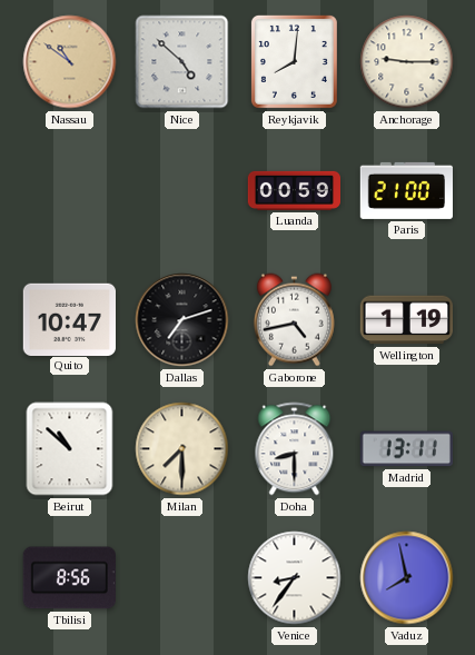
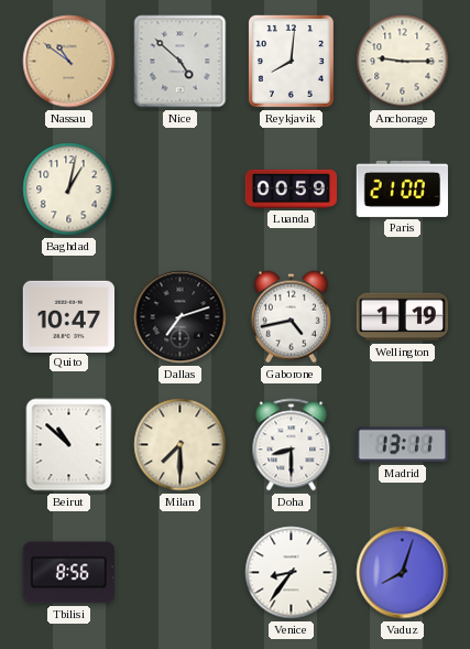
Baghdad: none -> 1:02 (69, 190)
Vaduz: 7:58 -> 8:03 (403, 573)
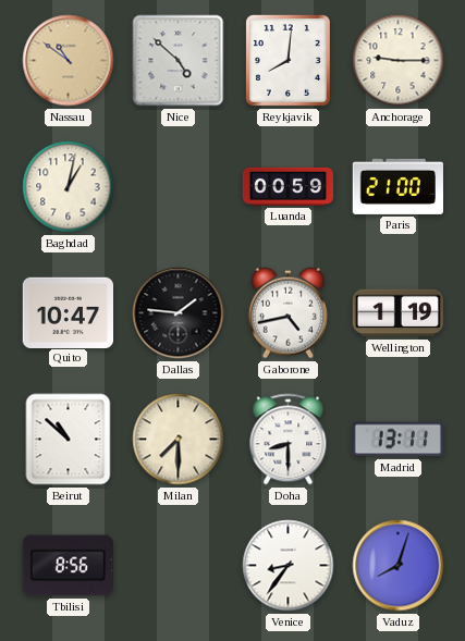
Dallas: 7:12 -> 1:46 (179, 313)
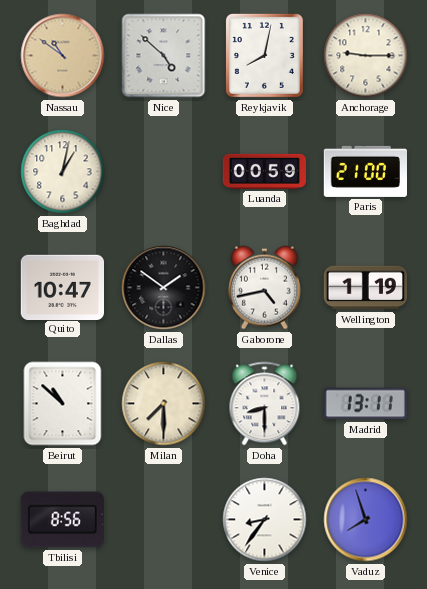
Reykjavik: 8:01 -> 8:02 (264, 55)
Dallas: 1:46 -> 1:51 (164, 288)
Vaduz: 8:03 -> 7:57 (366, 520)
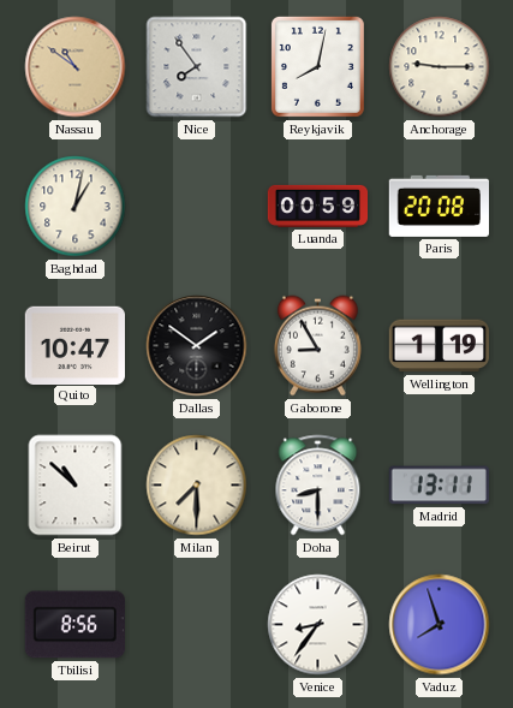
Nice: 4:52 -> 7:54 (197, 67)
Paris: 21:00 -> 20:08 (439, 206)
Gaborone: 4:43 -> 8:55 (317, 346)
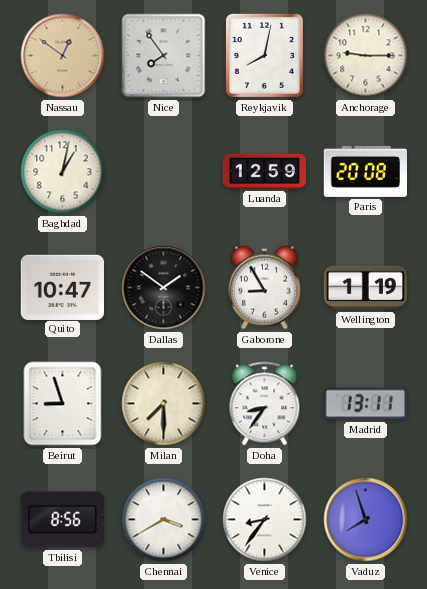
Nassau: 10:51 -> 12:51 (63, 56)
Luanda: 00:59 -> 12:59 (264, 171)
Beirut: 10:52 -> 8:57 (63, 404)
Doha: 8:30 -> 8:36 (265, 404)
Chennai: none -> 3:40 (164, 520)
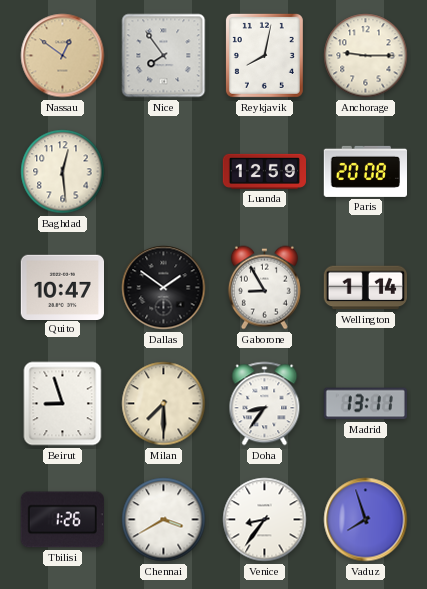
Baghdad: 1:02 -> 12:29 (63, 172)
Wellington: 1:19 -> 1:14 (365, 288)
Tbilisi: 8:56 -> 1:26 (62, 520)
